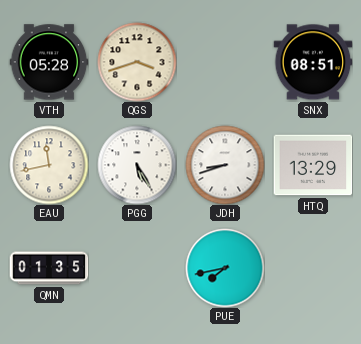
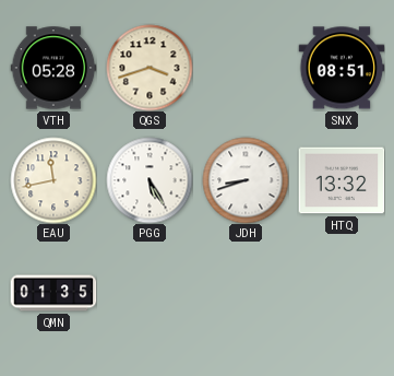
HTQ: 13:29 -> 13:32 (342, 180)
PUE: 7:43 -> none (225, 268)
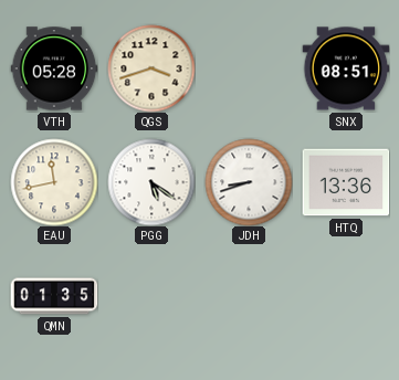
PGG: 5:25 -> 5:21 (151, 182)
HTQ: 13:32 -> 13:36 (346, 182)
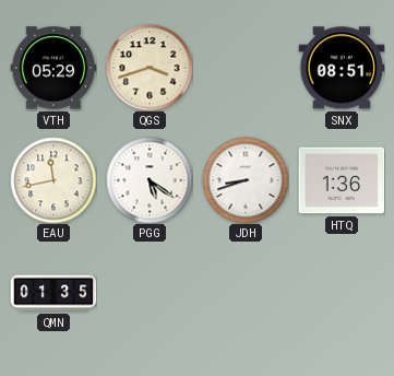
VTH: 05:28 -> 05:29 (53, 68)
HTQ: 13:36 -> 1:36 (342, 180)
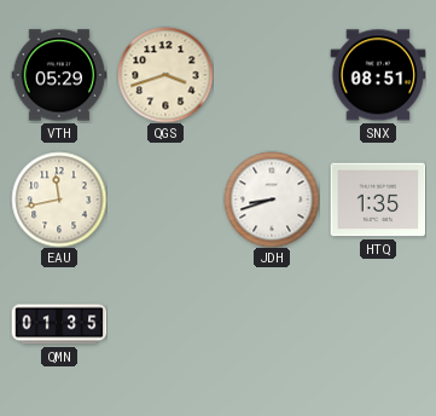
PGG: 5:21 -> none (150, 180)
HTQ: 1:36 -> 1:35 (378, 200)
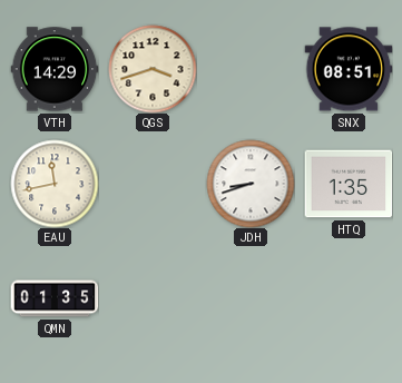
VTH: 05:29 -> 14:29 (55, 69)
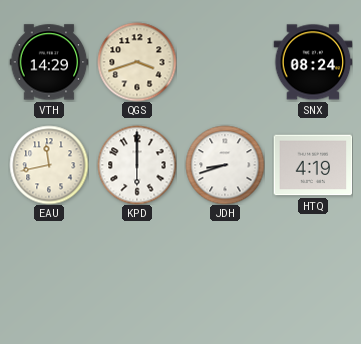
SNX: 08:51 -> 08:24 (313, 62)
KPD: none -> 6:00 (137, 165)
HTQ: 1:35 -> 4:19 (313, 165)
QMN: 01:35 -> none (55, 298)
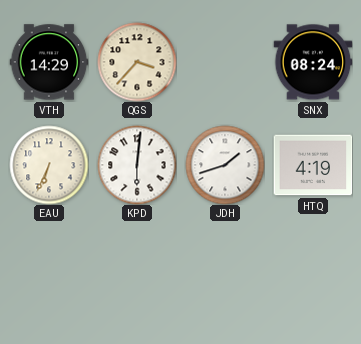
QGS: 3:42 -> 3:37 (137, 62)
EAU: 11:43 -> 6:34 (49, 165)
KPD: 6:00 -> 6:01 (137, 165)
JDH: 8:42 -> 1:42 (225, 165)
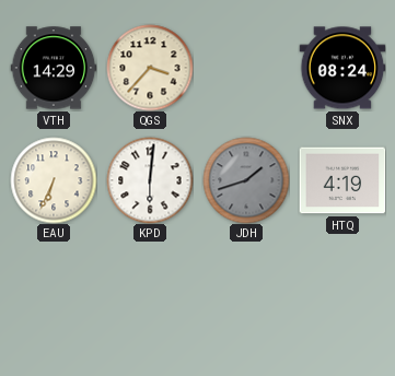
JDH dial: white -> grey (246, 180)
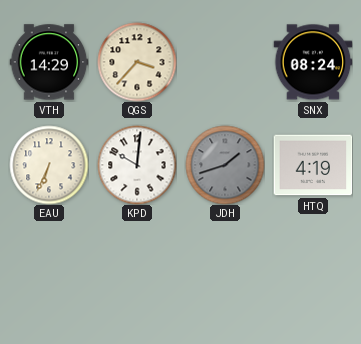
KPD: 6:01 -> 10:01 (137, 165)
